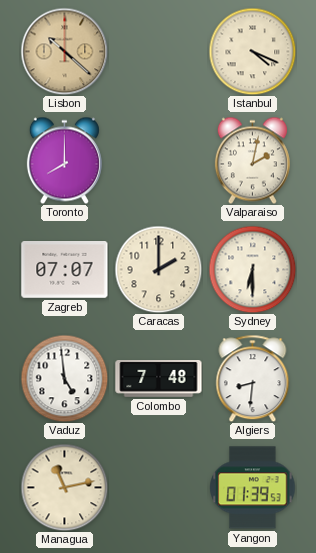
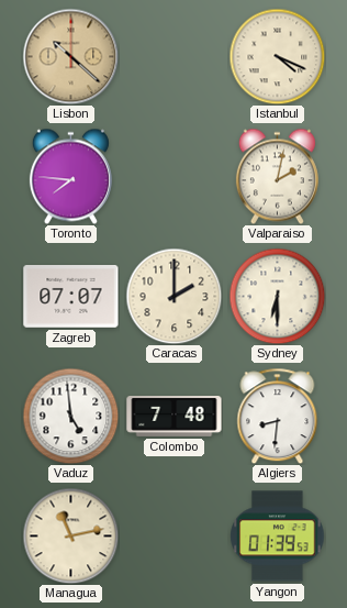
Toronto: 8:00 -> 7:46 (70, 176)
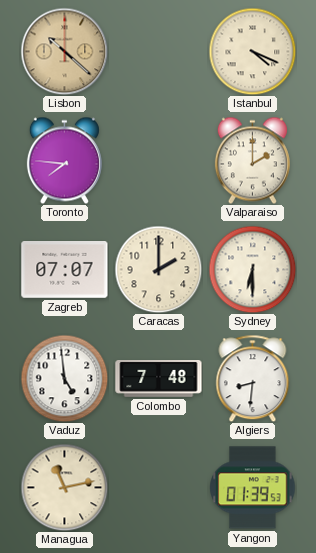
Valparaiso: 2:02 -> 2:00 (252, 160)
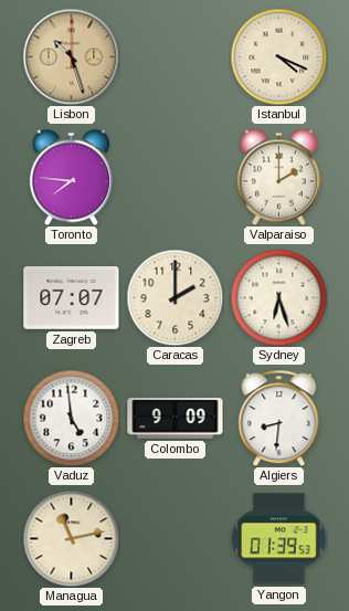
Lisbon: 10:22 -> 10:27 (71, 56)
Sydney: 6:30 -> 6:27 (278, 297)
Colombo: 7:48 -> 9:09 (176, 419)
